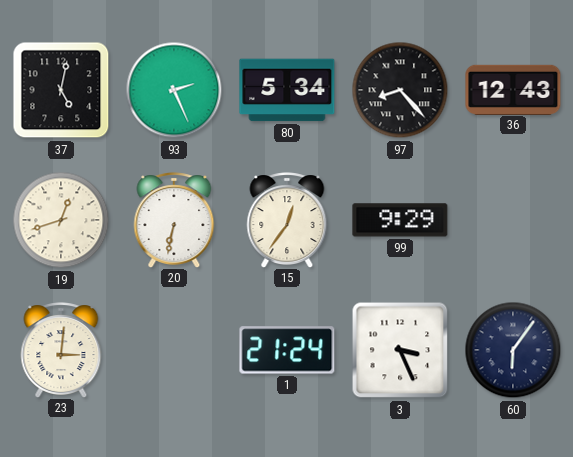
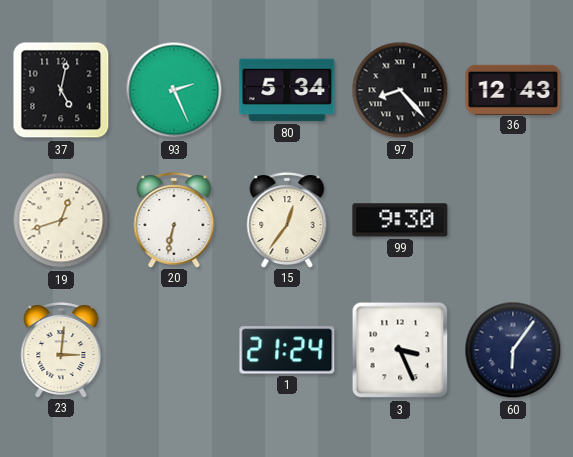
99: 9:29 -> 9:30 (400, 220)
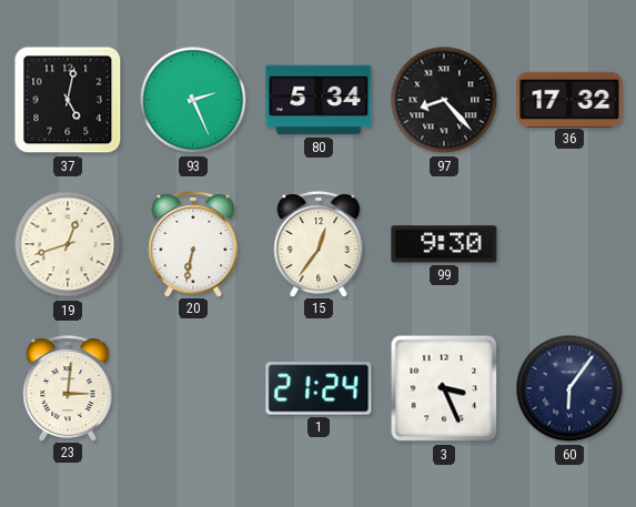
36: 12:43 -> 17:32 (569, 99)
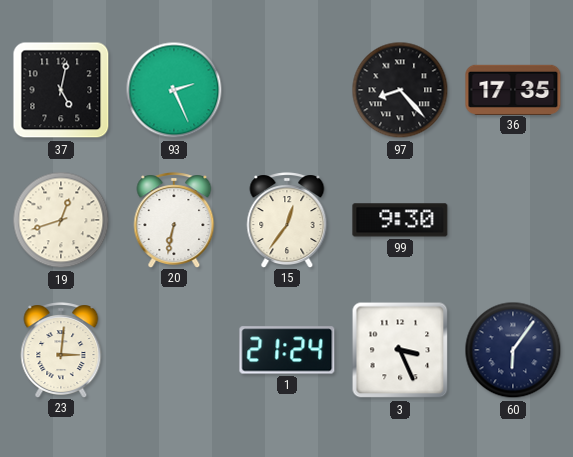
80: 5:34 -> none (319, 100)
36: 17:32 -> 17:35 (513, 89)
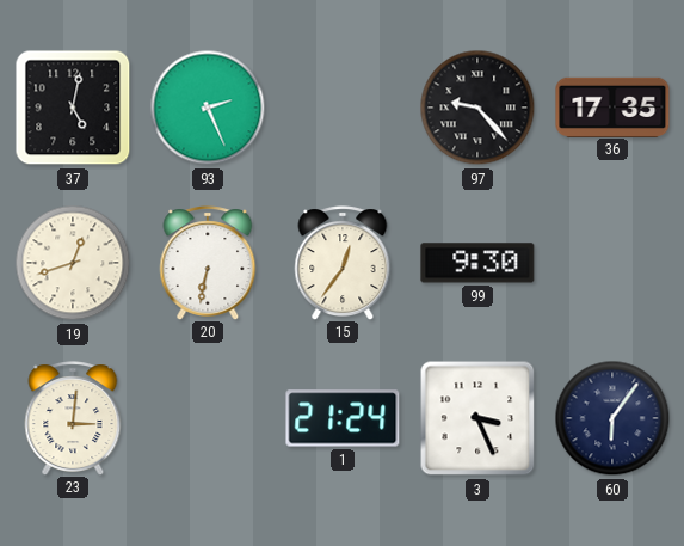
97: 8:23 -> 9:23 (477, 108)
